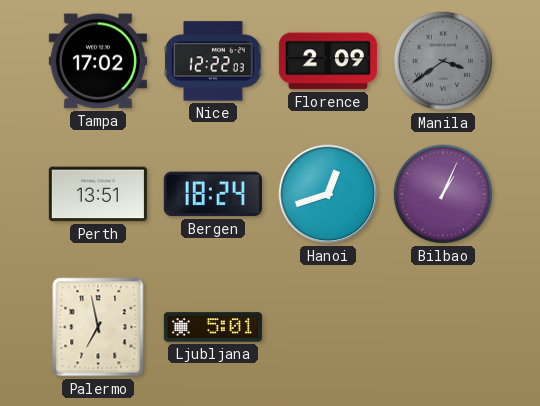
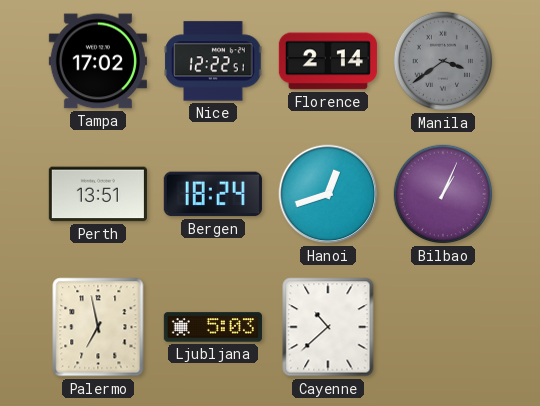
Nice: 12:22:03 -> 12:22:51 (213, 61)
Florence: 2:09 -> 2:14 (328, 61)
Ljubljana: 5:01 -> 5:03 (213, 327)
Cayenne: none -> 10:38 (328, 327)
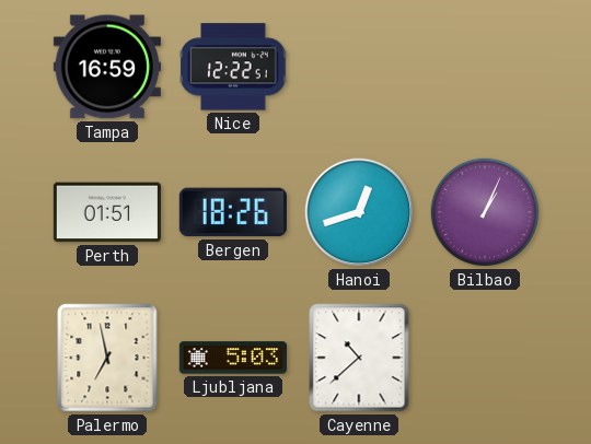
Tampa: 17:02 -> 16:59 (107, 67)
Florence: 2:14 -> none (328, 61)
Manila: 3:39 -> none (443, 61)
Perth: 13:51 -> 01:51 (107, 212)
Bergen: 18:24 -> 18:26 (233, 212)
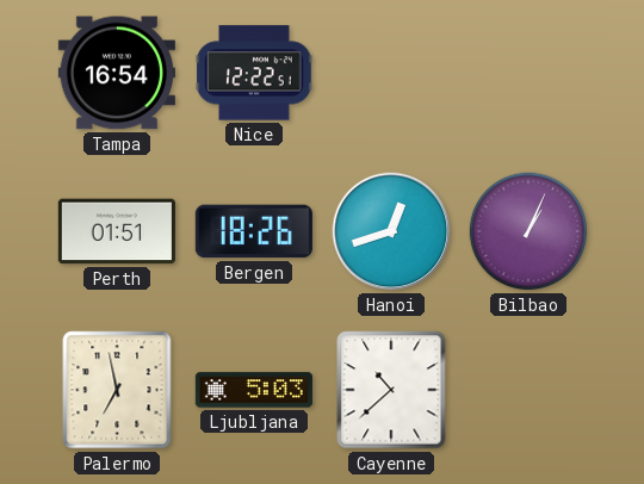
Tampa: 16:59 -> 16:54 (117, 73)
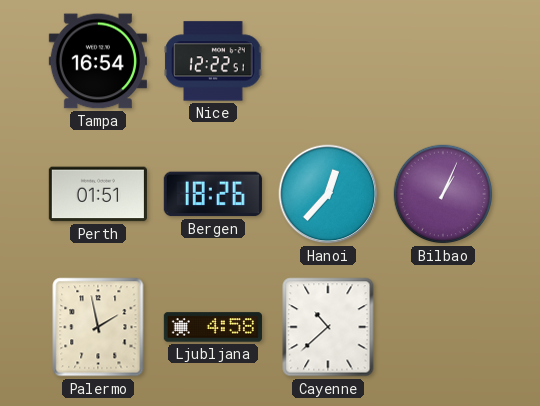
Hanoi: 12:42 -> 12:37 (328, 194)
Palermo: 6:58 -> 1:58 (98, 327)
Ljubljana: 5:03 -> 4:58 (213, 327)
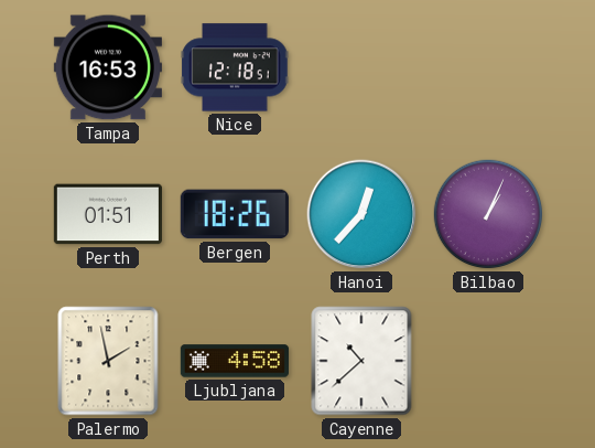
Tampa: 16:54 -> 16:53 (108, 67)
Nice: 12:22 -> 12:18 (235, 67)
